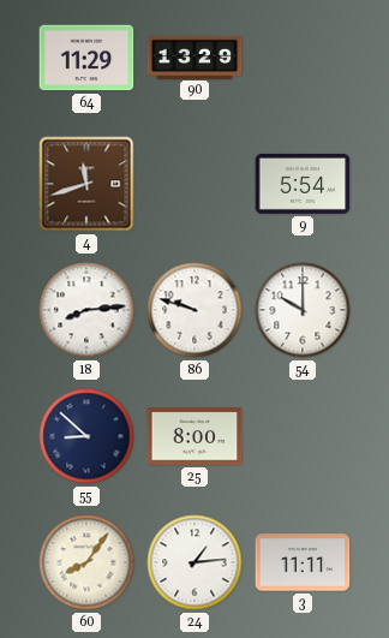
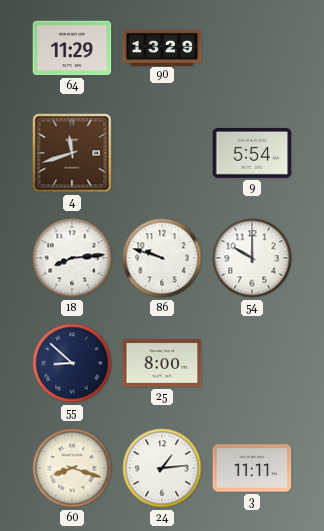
60: 8:06 -> 8:18 (72, 468)
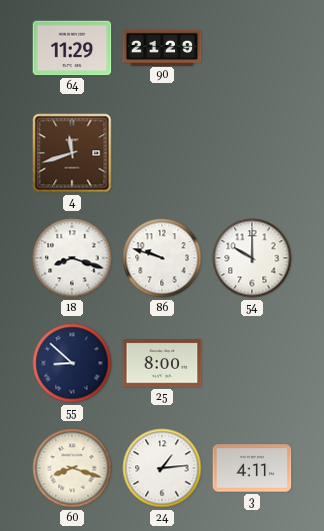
90: 13:29 -> 21:29 (162, 47)
9: 5:54 -> none (252, 153)
18: 8:14 -> 8:18 (72, 258)
3: 11:11 -> 4:11 (252, 468)
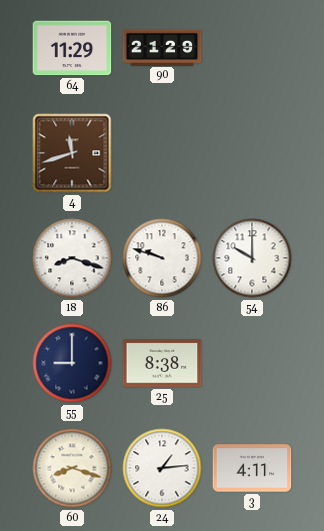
55: 8:52 -> 9:00 (72, 363)
25: 8:00 -> 8:38 (162, 363)
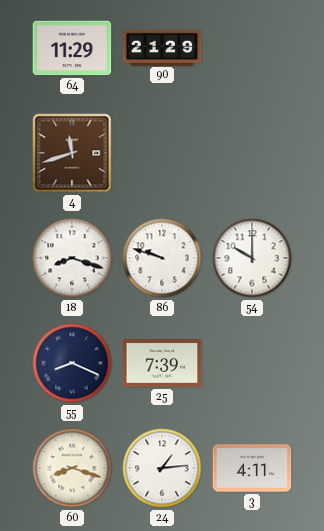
55: 9:00 -> 8:19 (72, 363)
25: 8:38 -> 7:39 (162, 363)
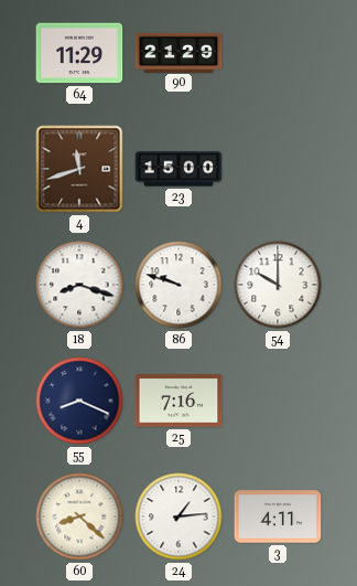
23: none -> 15:00 (178, 169)
25: 7:39 -> 7:16 (178, 401)
60: 8:18 -> 8:22 (79, 516)
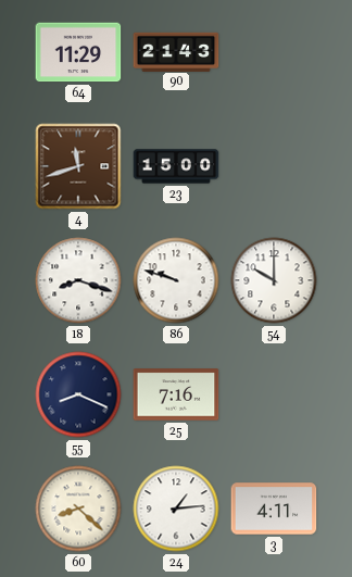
90: 21:29 -> 21:43 (176, 51)
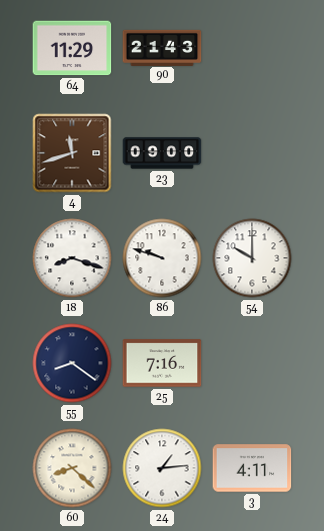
23: 15:00 -> 09:00 (162, 153)
55: 8:19 -> 8:21 (72, 363)
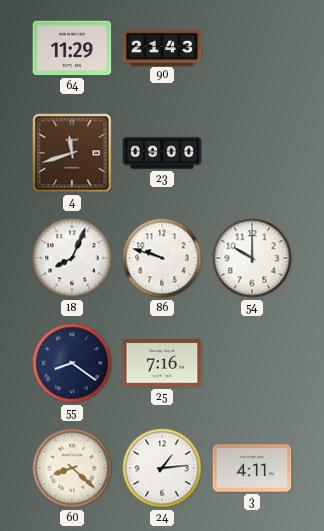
18: 8:18 -> 8:04 (72, 258)
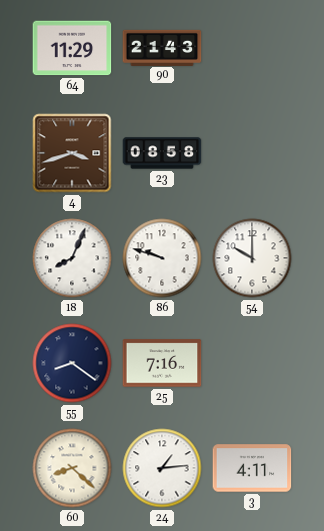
4: 11:42 -> 3:42 (72, 153)
23: 09:00 -> 08:58 (162, 153)
